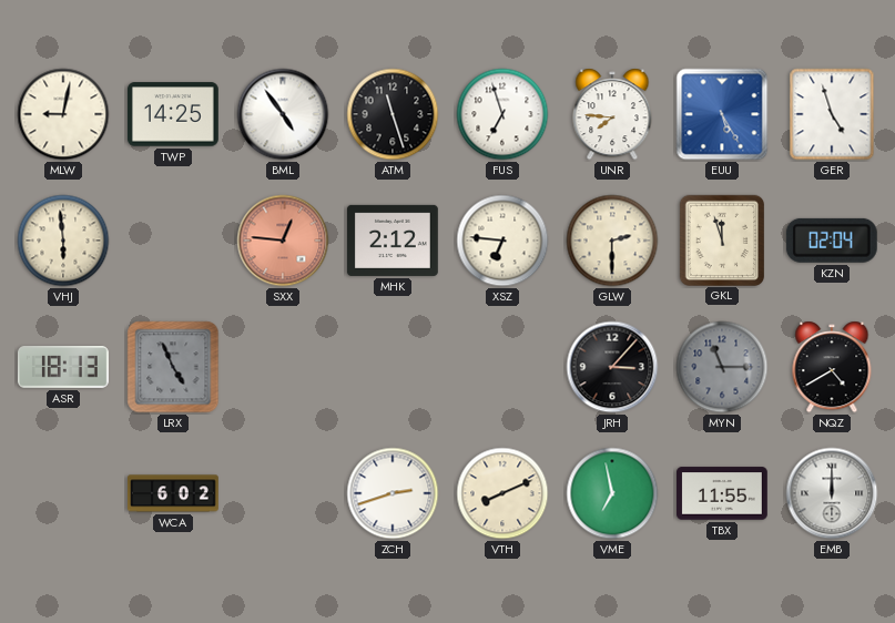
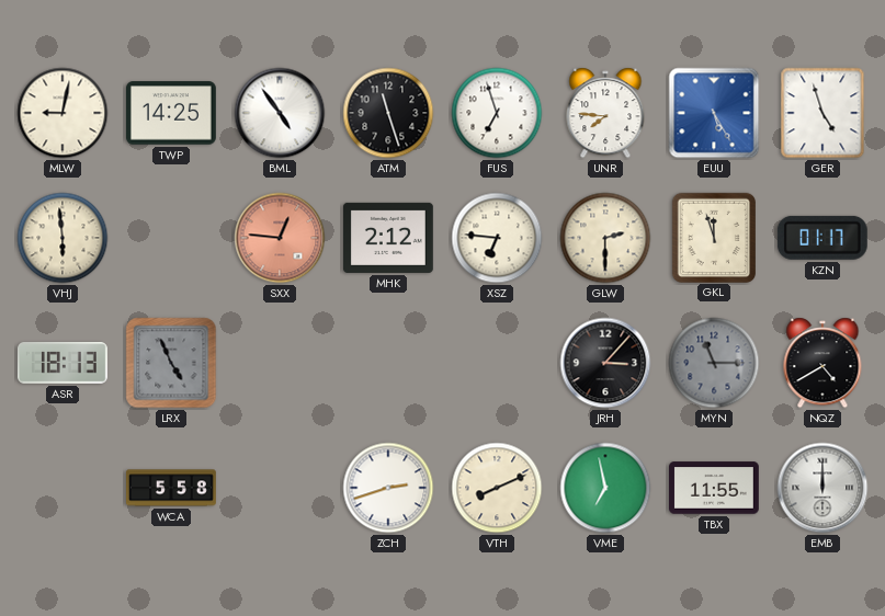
KZN: 02:04 -> 01:17 (822, 238)
WCA: 6:02 -> 5:58 (172, 488)
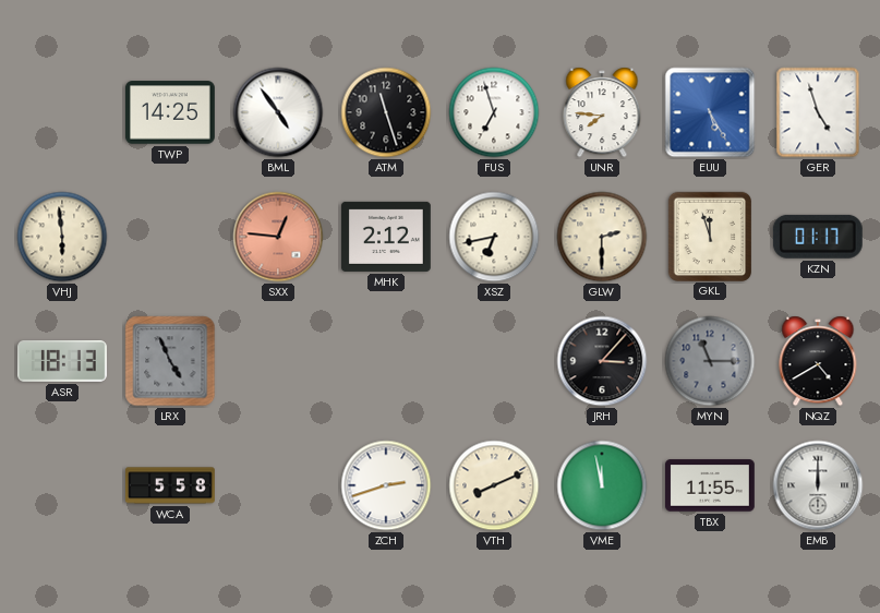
MLW: 9:02 -> none (63, 113)
XSZ: 6:46 -> 6:43 (494, 237)
VME: 6:58 -> 11:58 (602, 485)
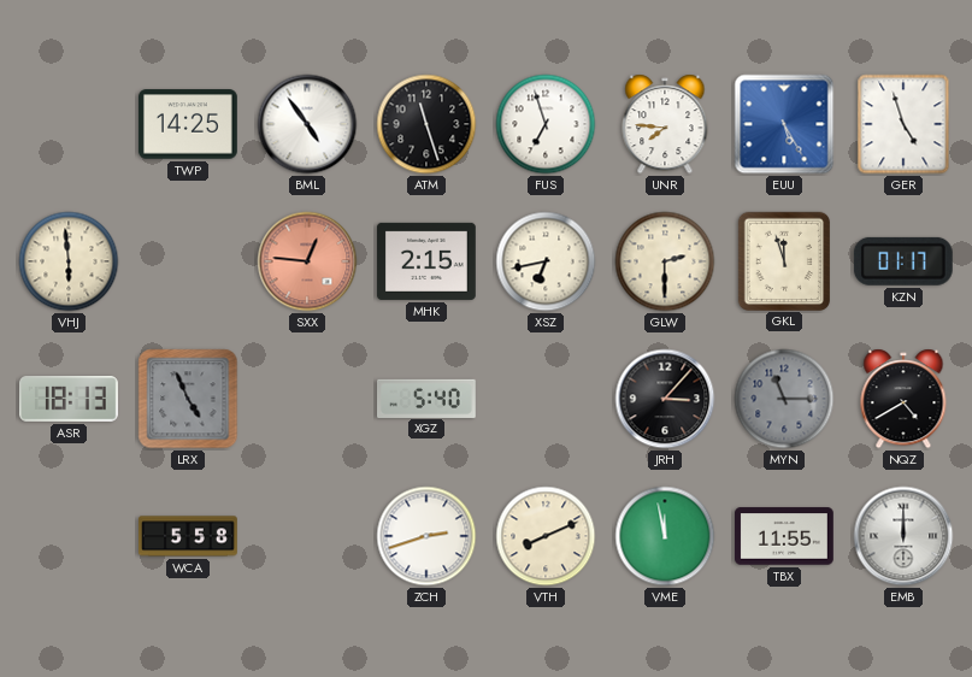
MHK: 2:12 -> 2:15 (426, 261)
XGZ: none -> 5:40 (428, 398)
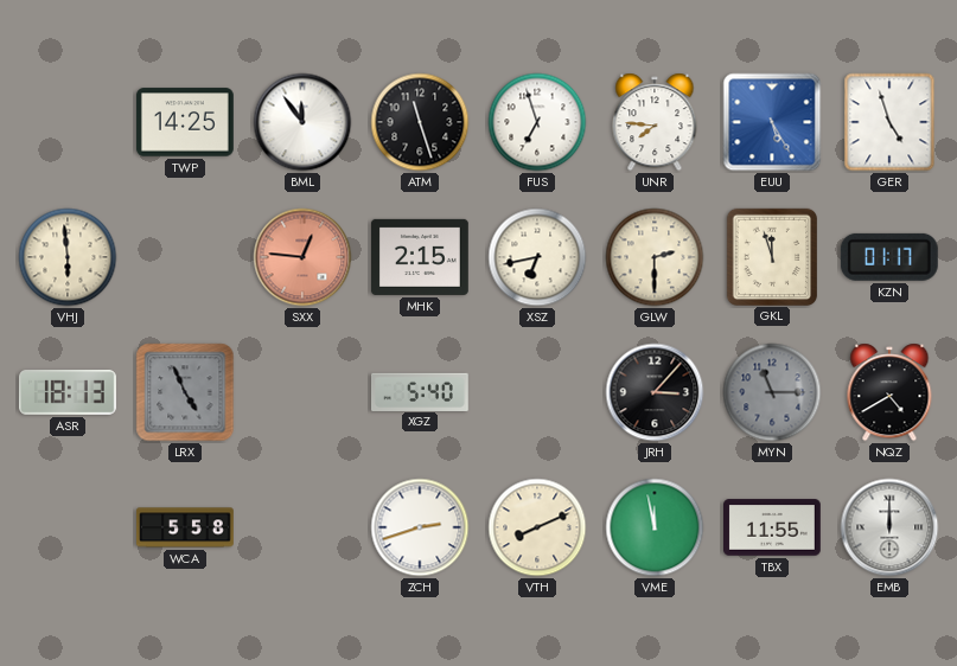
BML: 4:54 -> 11:54 (302, 122)
